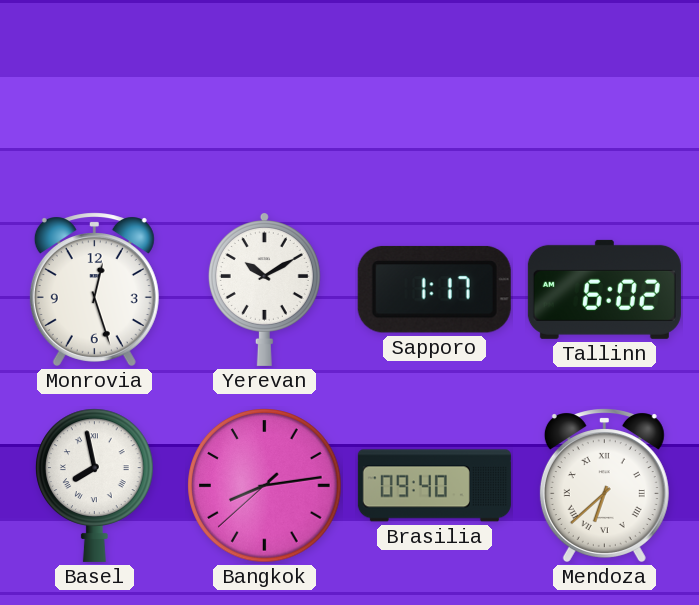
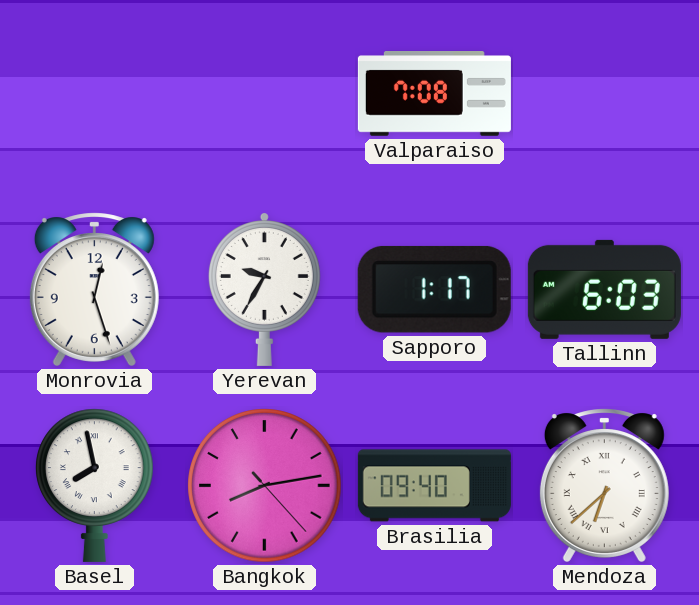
Valparaiso: none -> 7:08 (434, 94)
Yerevan: 10:10 -> 9:35 (264, 290)
Tallinn: 6:02 -> 6:03 (604, 289)
Bangkok: 8:13:38 -> 8:13:23 (265, 486)
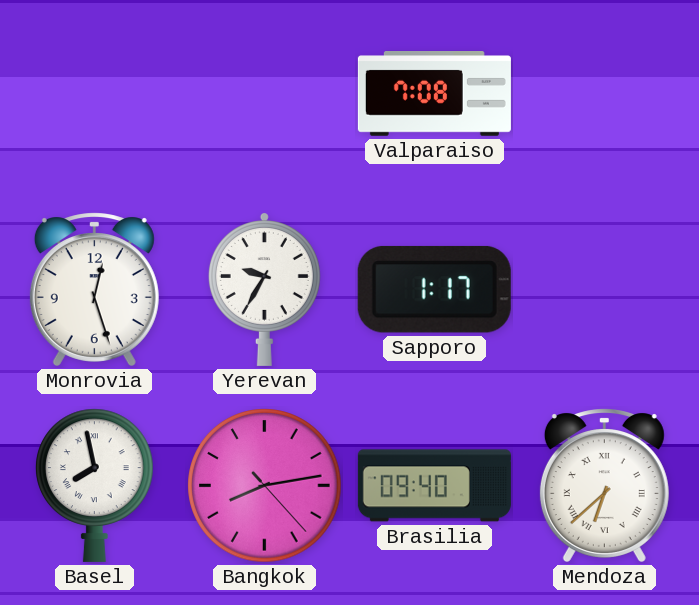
Tallinn: 6:03 -> none (604, 289)
